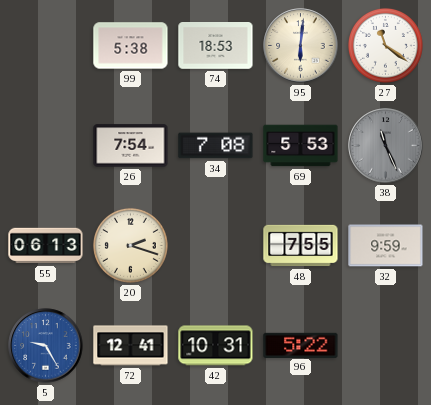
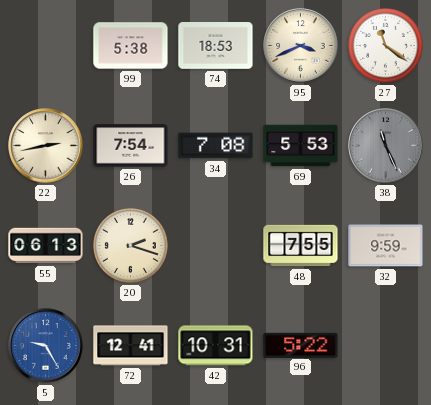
95: 6:01 -> 3:41 (301, 46)
22: none -> 2:43 (46, 146)
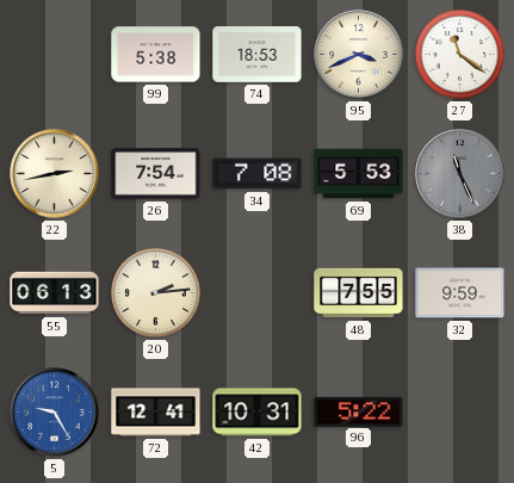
20: 2:18 -> 2:14 (155, 292)
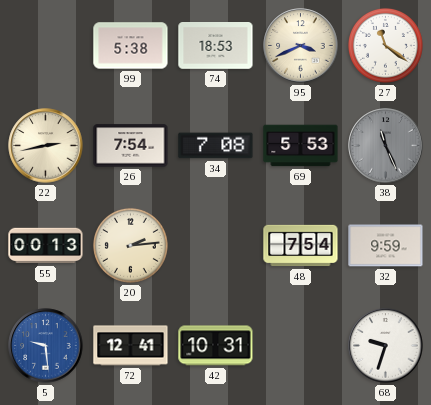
55: 06:13 -> 00:13 (46, 246)
48: 7:55 -> 7:54 (301, 246)
5: 9:25 -> 9:29 (46, 346)
96: 5:22 -> none (359, 411)
68: none -> 9:33 (386, 346)
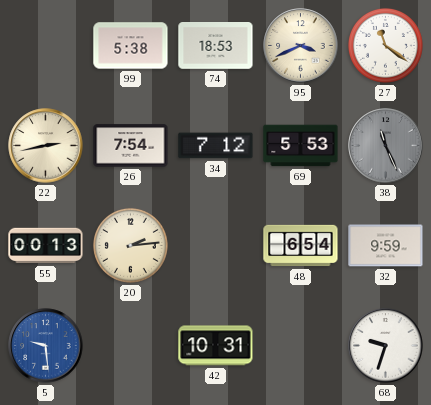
34: 7:08 -> 7:12 (216, 146)
48: 7:54 -> 6:54 (301, 246)
72: 12:41 -> none (131, 346)
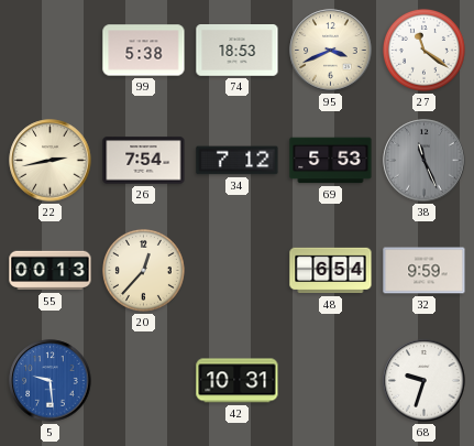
20: 2:14 -> 12:37 (143, 270)
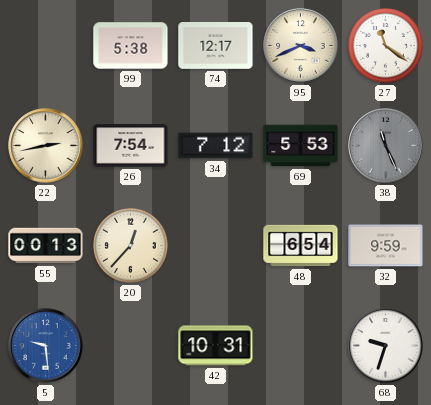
74: 18:53 -> 12:17 (216, 46)
